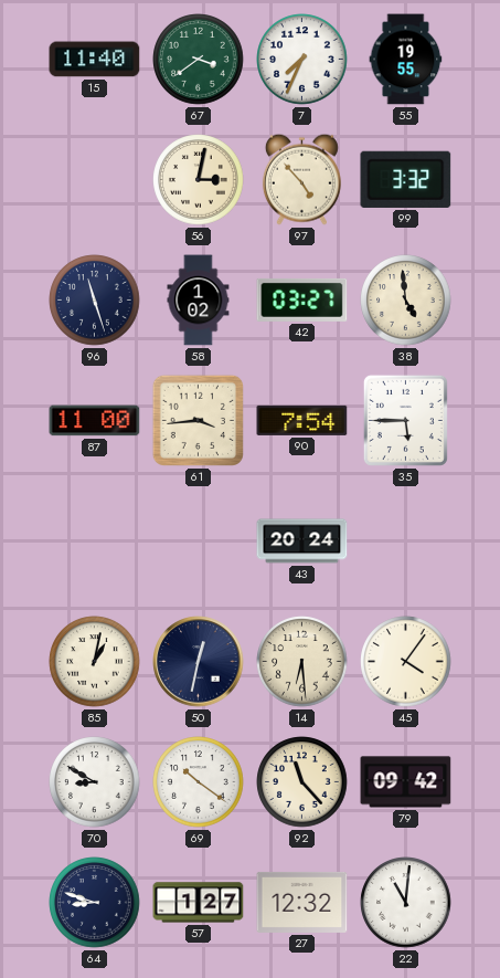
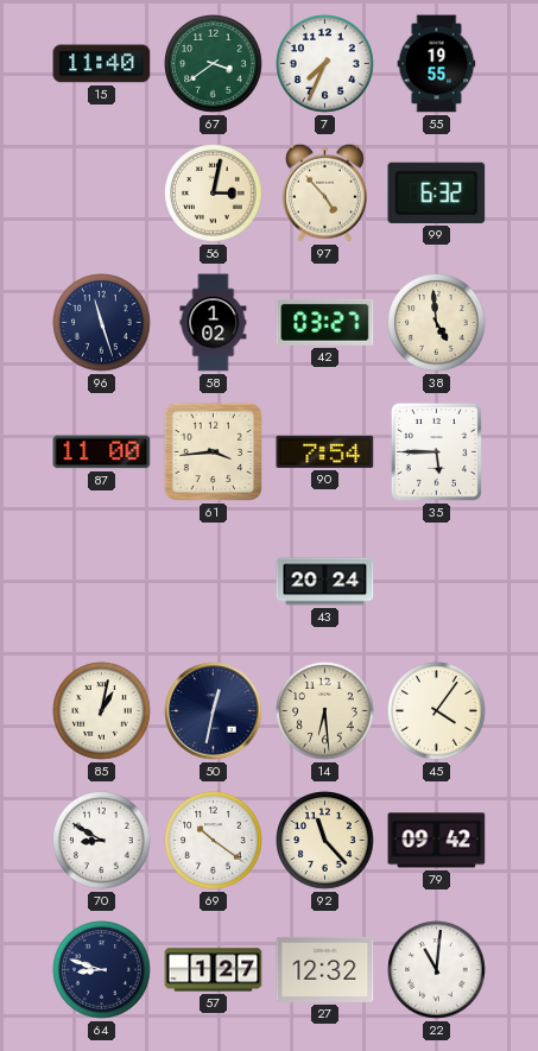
99: 3:32 -> 6:32 (437, 192)
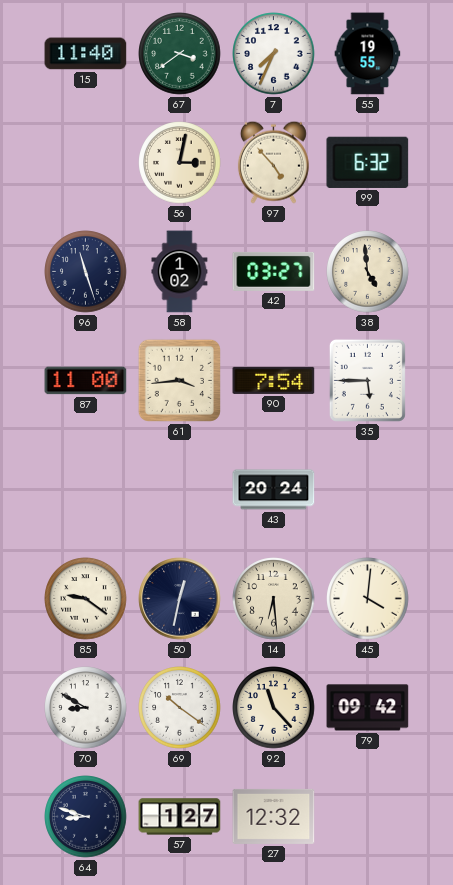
85: 1:02 -> 9:21 (86, 599)
45: 4:06 -> 4:01 (368, 599)
22: 11:01 -> none (437, 970)
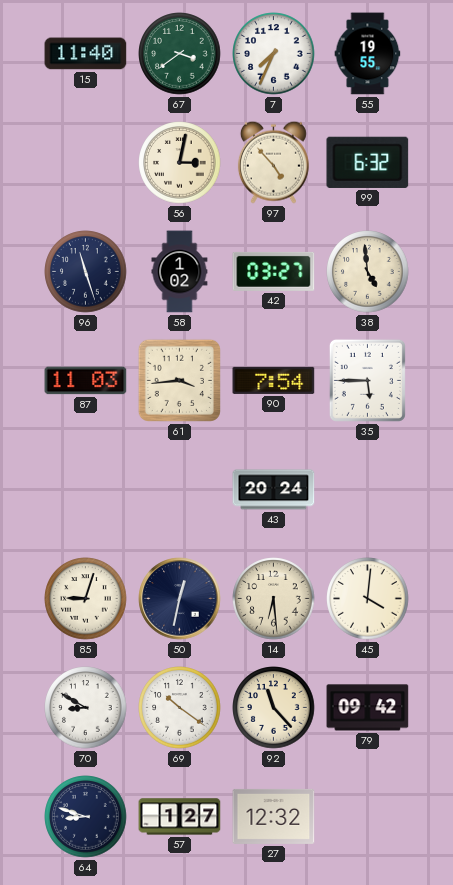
87: 11:00 -> 11:03 (86, 381)
85: 9:21 -> 9:03 (86, 599)
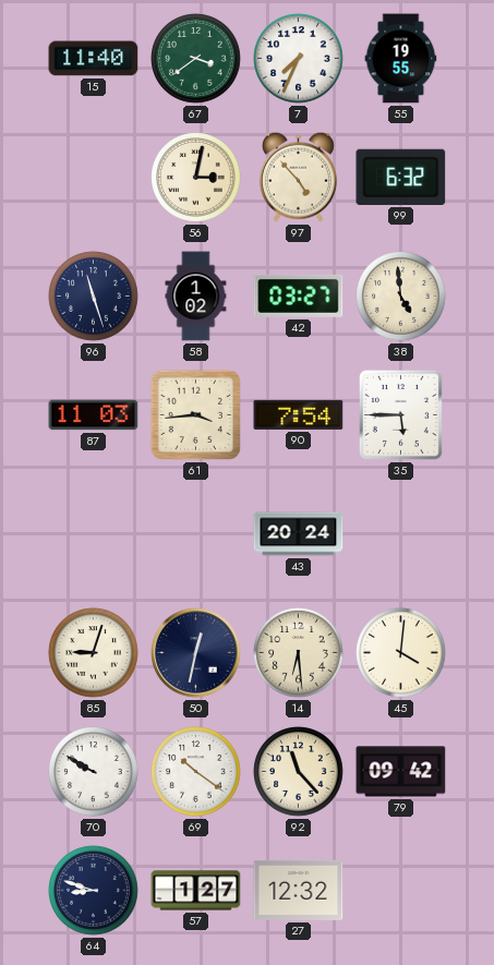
70: 8:50 -> 9:50 (94, 772)
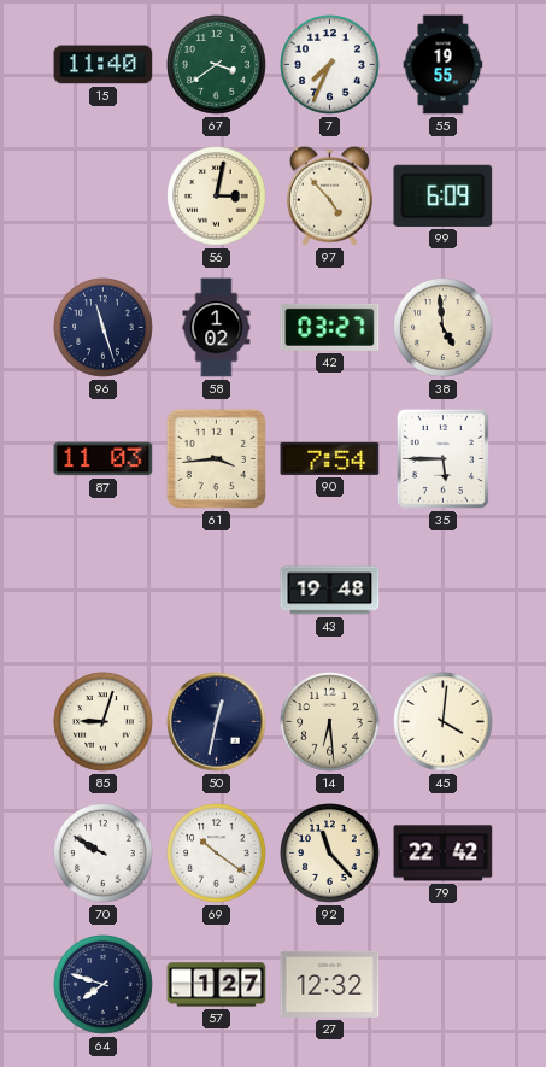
99: 6:32 -> 6:09 (444, 195)
43: 20:24 -> 19:48 (330, 591)
79: 09:42 -> 22:42 (444, 854)
64: 8:48 -> 7:48 (104, 985)
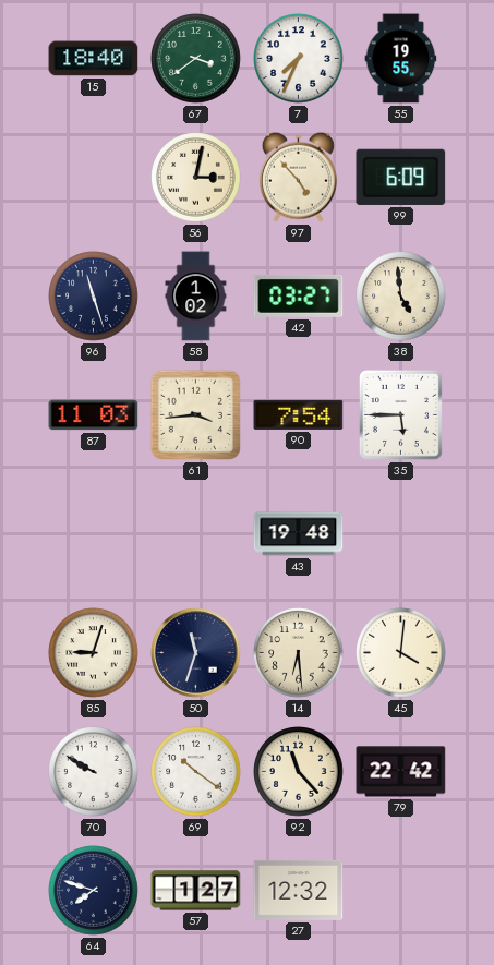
15: 11:40 -> 18:40 (94, 59)
50: 12:32 -> 11:33 (196, 653)
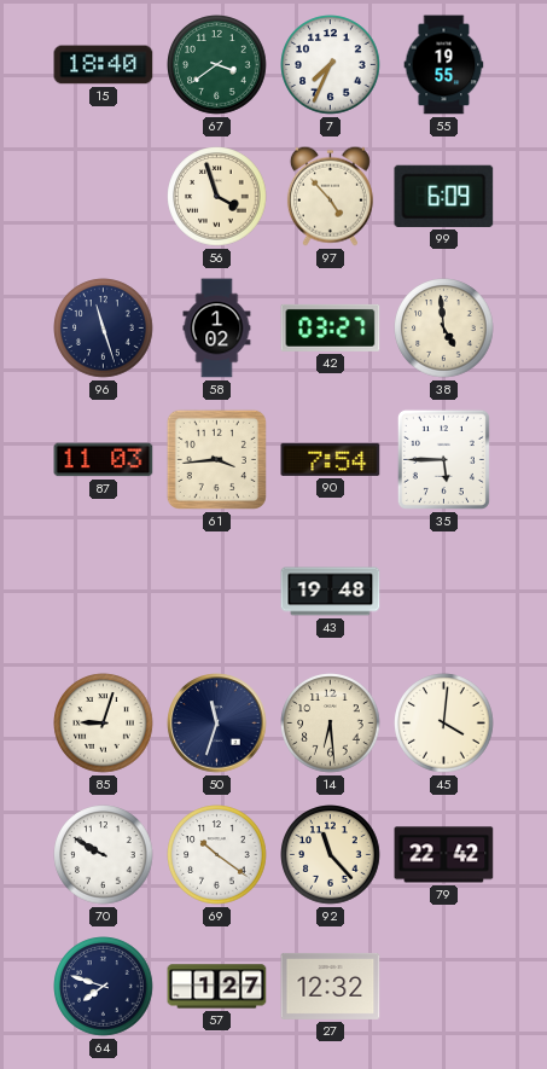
56: 3:02 -> 3:57 (217, 197)
